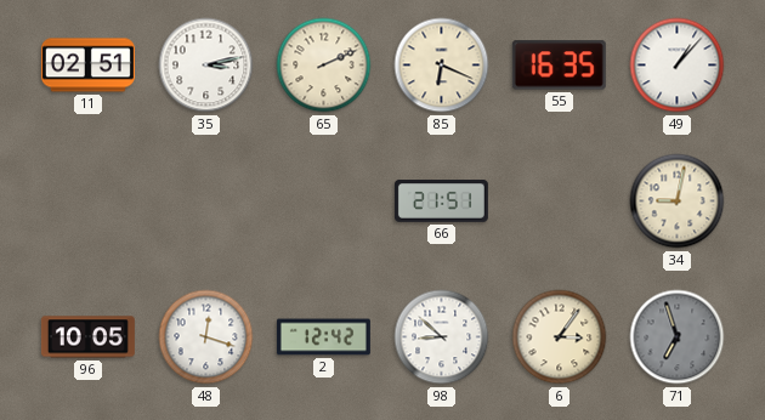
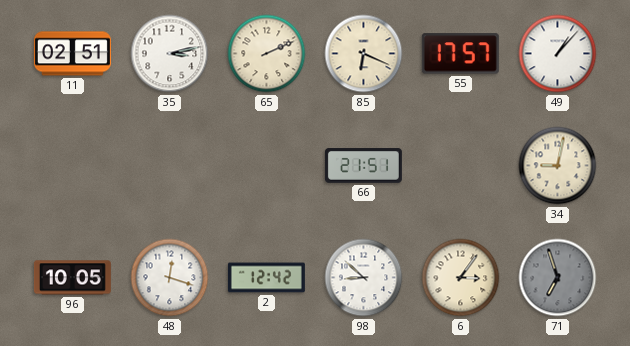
55: 16:35 -> 17:57 (460, 54)
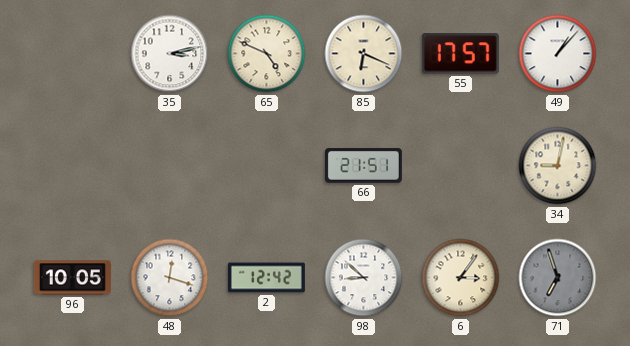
11: 02:51 -> none (72, 54)
65: 2:11 -> 4:49 (267, 54)
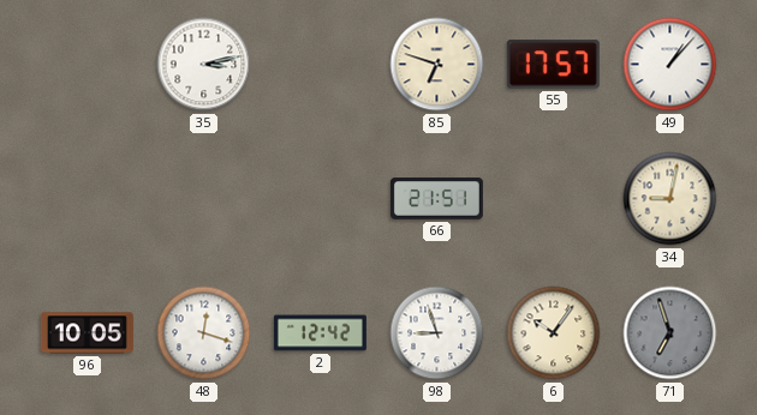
65: 4:49 -> none (267, 54)
85: 6:19 -> 6:48 (437, 65)
98: 8:52 -> 8:57 (437, 333)
6: 3:06 -> 10:06 (554, 333)
